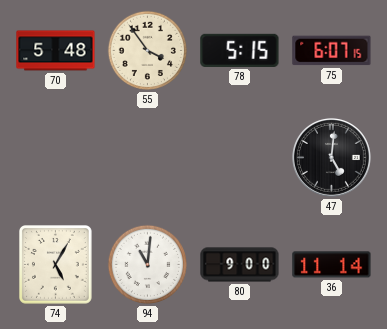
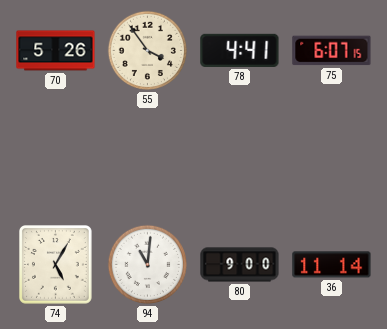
70: 5:48 -> 5:26 (56, 51)
78: 5:15 -> 4:41 (240, 50)
47: 5:01 -> none (331, 157)
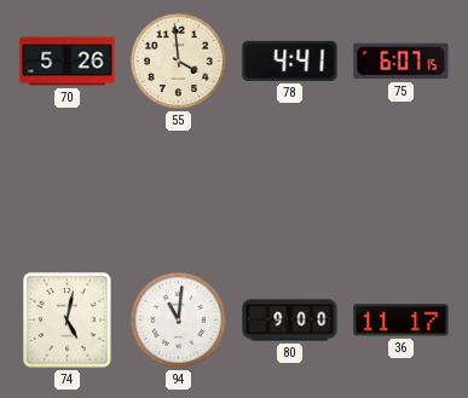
55: 3:54 -> 3:59 (178, 60)
74: 5:05 -> 5:02 (68, 321)
36: 11:14 -> 11:17 (401, 321)
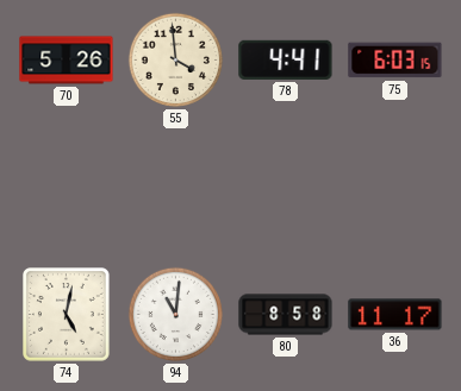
75: 6:07 -> 6:03 (395, 61)
80: 9:00 -> 8:58 (286, 315)
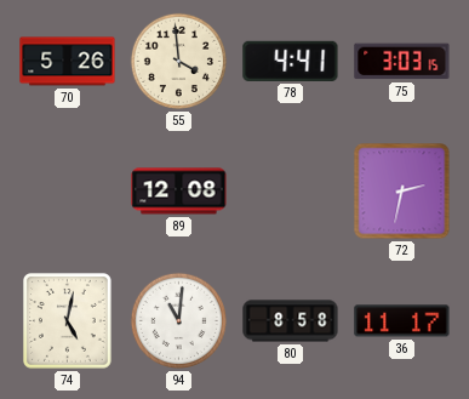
75: 6:03 -> 3:03 (402, 62)
89: none -> 12:08 (179, 192)
72: none -> 2:32 (402, 192)
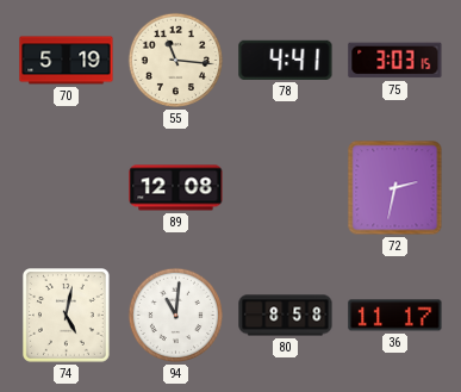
70: 5:26 -> 5:19 (67, 61)
55: 3:59 -> 11:16 (175, 60)
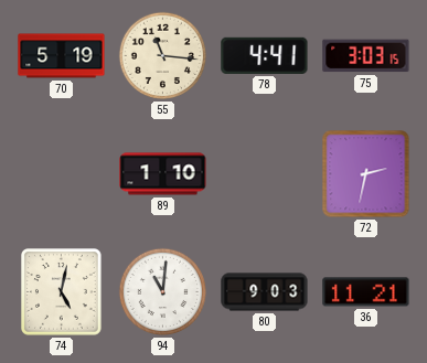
89: 12:08 -> 1:10 (163, 174)
80: 8:58 -> 9:03 (265, 292)
36: 11:17 -> 11:21 (366, 292)
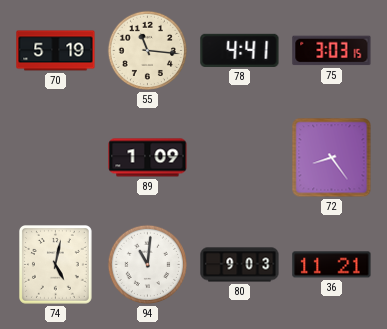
89: 1:10 -> 1:09 (148, 158)
72: 2:32 -> 8:24 (332, 158)
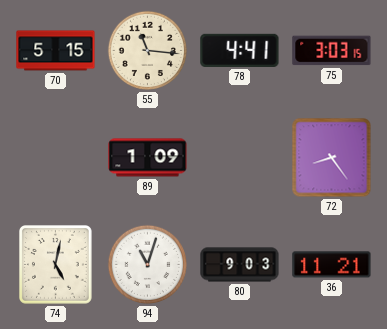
70: 5:19 -> 5:15 (56, 51)
94: 11:01 -> 11:03 (147, 264)
